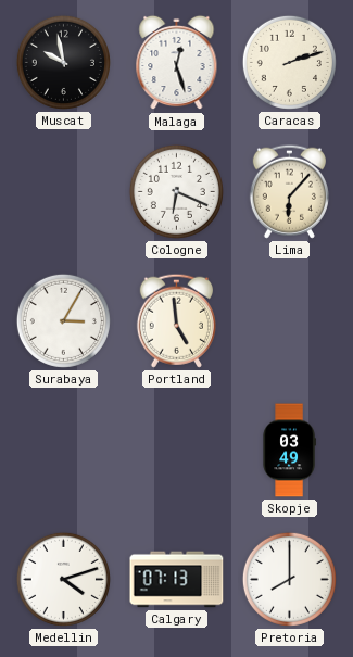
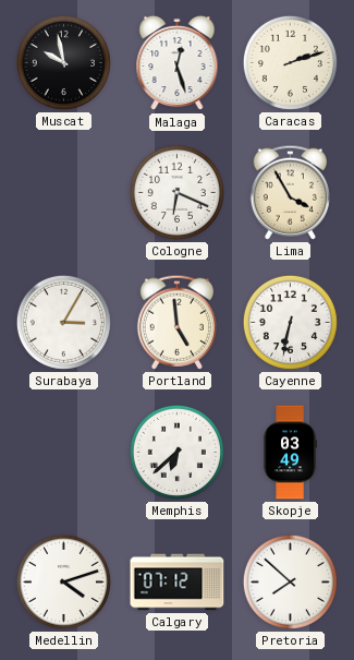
Lima: 6:07 -> 3:55 (290, 192)
Cayenne: none -> 6:32 (290, 322)
Memphis: none -> 6:38 (176, 452)
Calgary: 07:13 -> 07:12 (178, 583)
Pretoria: 8:00 -> 7:52 (290, 581)
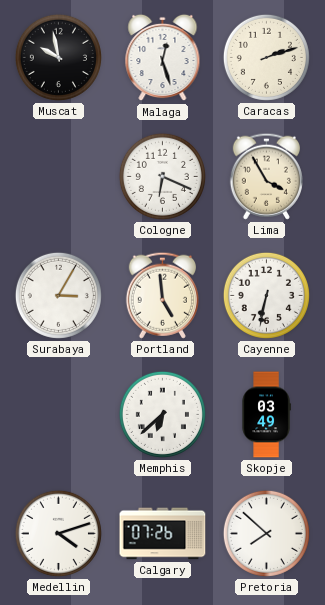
Calgary: 07:12 -> 07:26 (163, 534)
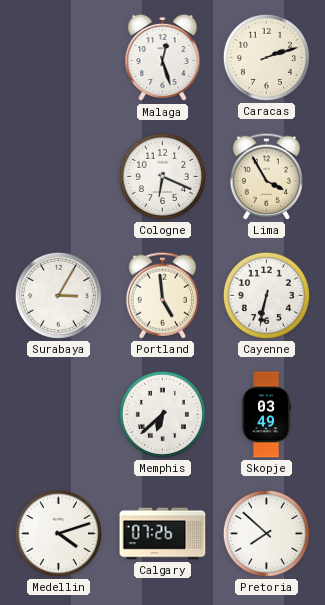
Muscat: 9:58 -> none (58, 57)
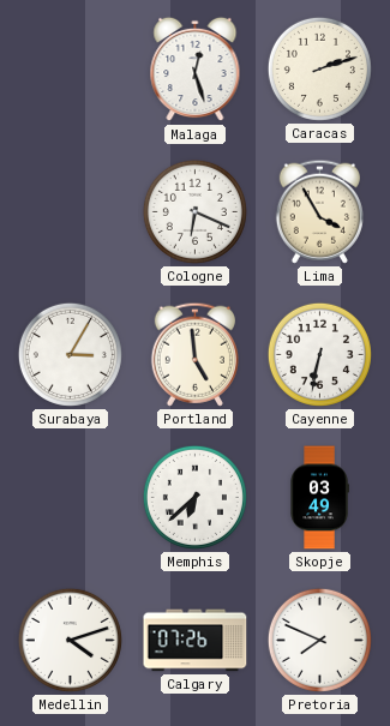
Pretoria: 7:52 -> 7:49 (319, 640)
